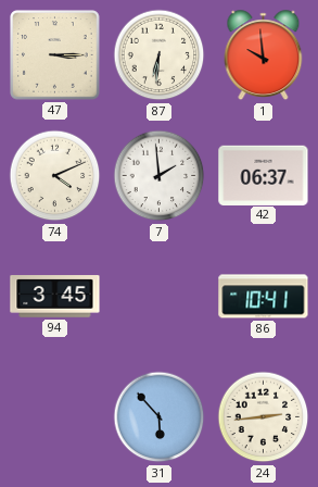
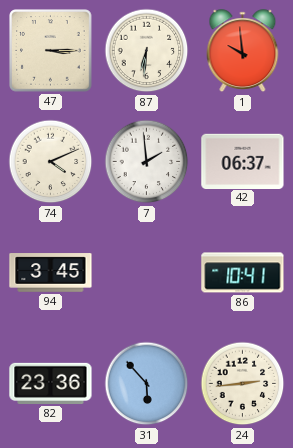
82: none -> 23:36 (51, 383)
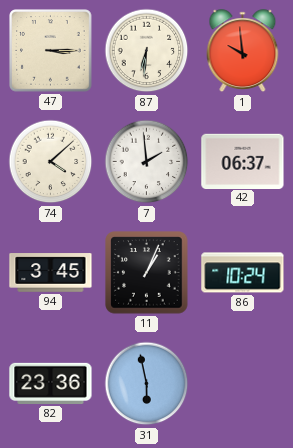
74: 4:11 -> 4:08 (51, 162)
11: none -> 1:04 (147, 273)
86: 10:41 -> 10:24 (243, 273)
31: 5:53 -> 5:58 (147, 384)
24: 2:44 -> none (243, 384)
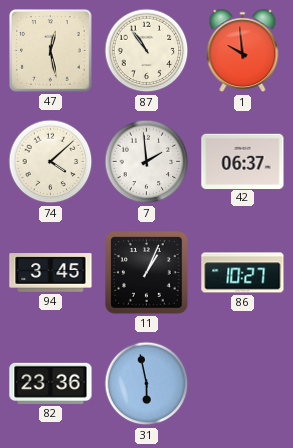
47: 3:15 -> 12:28 (51, 51)
87: 6:31 -> 10:54 (147, 51)
86: 10:24 -> 10:27 (243, 273)
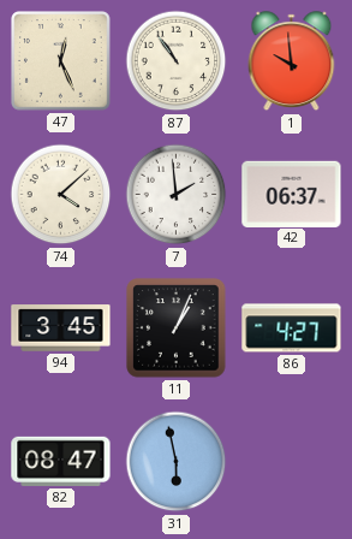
47: 12:28 -> 12:26 (61, 61)
86: 10:27 -> 4:27 (292, 328)
82: 23:36 -> 08:47 (61, 461)
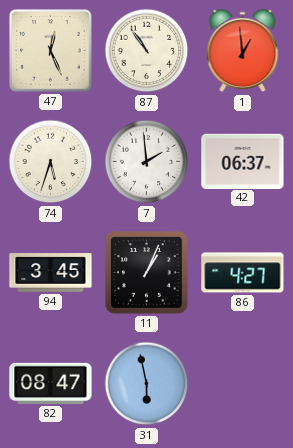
1: 9:59 -> 12:59 (243, 51)
74: 4:08 -> 5:33 (51, 162)
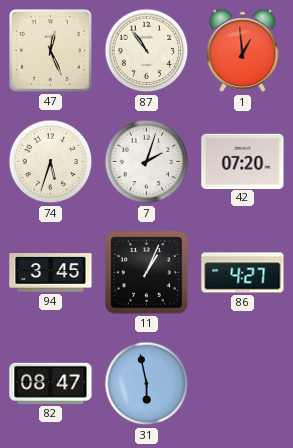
7: 1:59 -> 2:03 (147, 162)
42: 06:37 -> 07:20 (243, 161)
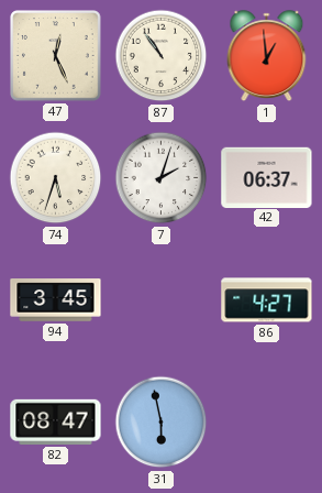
42: 07:20 -> 06:37 (267, 177)
11: 1:04 -> none (147, 273)
